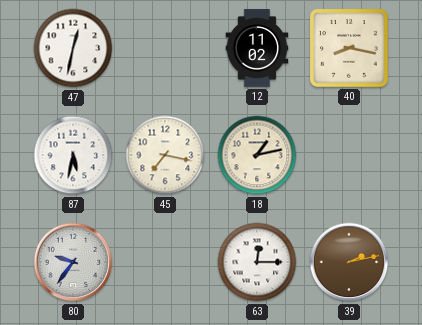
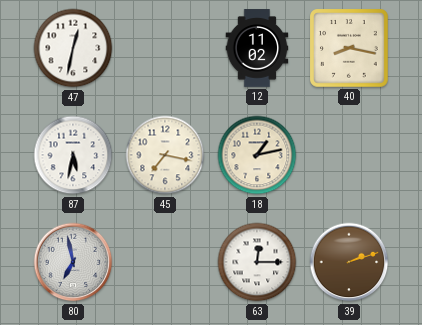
80: 9:36 -> 6:58 (73, 262)
39: 2:13 -> 2:12 (349, 262)
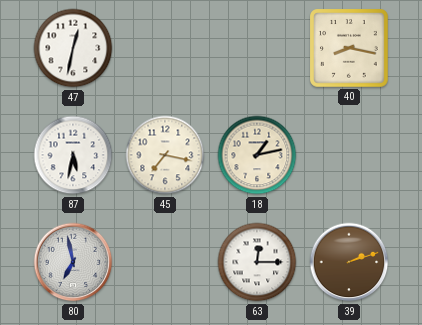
12: 11:02 -> none (257, 48)
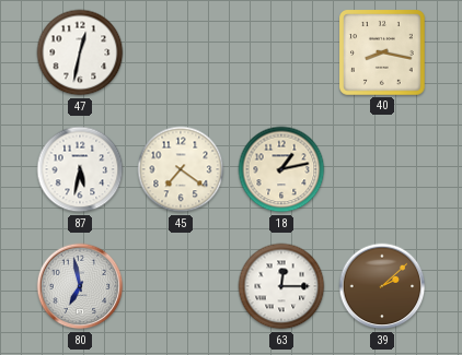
45: 7:17 -> 7:21 (181, 169)
39: 2:12 -> 2:08 (382, 286)
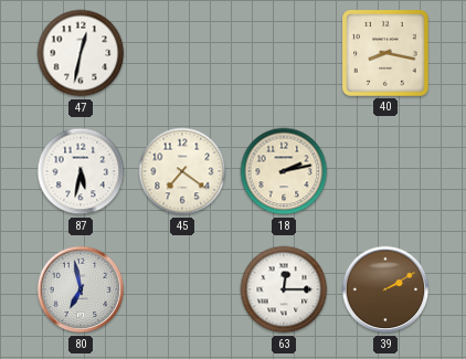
18: 1:13 -> 2:13 (284, 171)
39: 2:08 -> 2:10 (385, 289)
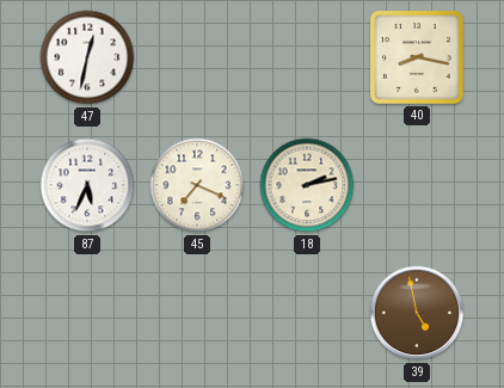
87: 5:32 -> 5:34 (87, 185)
45: 7:21 -> 7:19 (197, 185)
80: 6:58 -> none (81, 289)
63: 12:15 -> none (284, 289)
39: 2:10 -> 4:58 (417, 313)
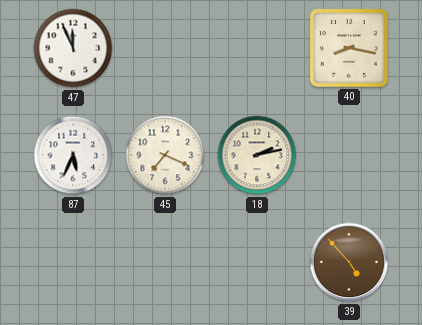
47: 12:32 -> 11:56 (73, 48)
39: 4:58 -> 4:53 (349, 262)
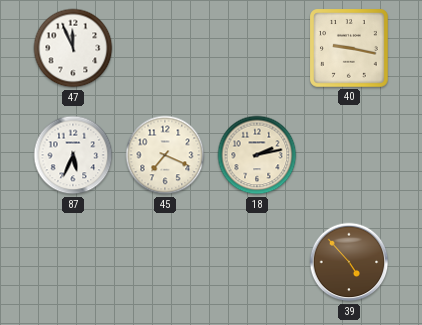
40: 8:17 -> 9:17 (350, 49)
